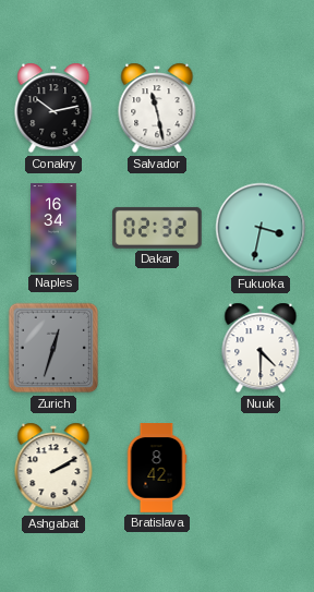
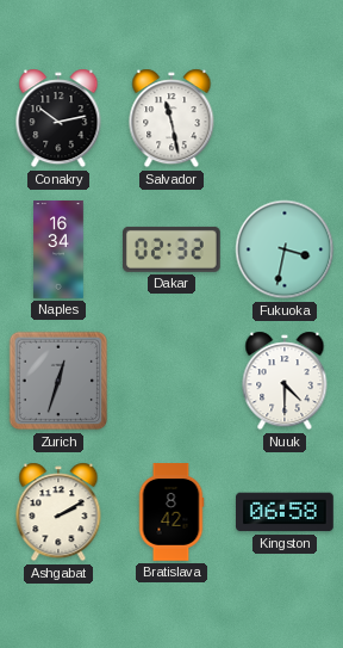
Kingston: none -> 06:58 (286, 512)
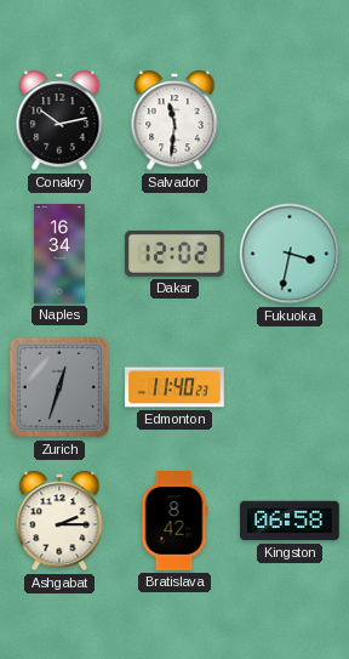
Salvador: 11:28 -> 11:31 (174, 120)
Dakar: 02:32 -> 12:02 (176, 254)
Edmonton: none -> 11:40 (174, 387)
Nuuk: 4:30 -> none (285, 381)
Ashgabat: 2:10 -> 2:15 (59, 521)
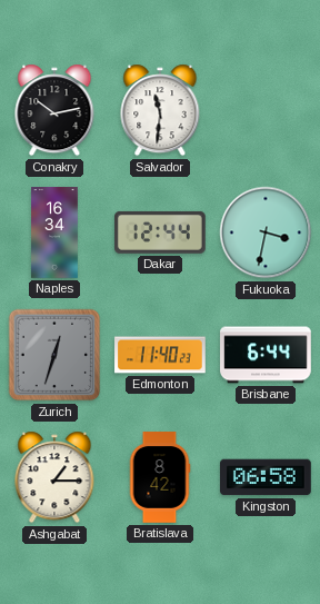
Dakar: 12:02 -> 12:44 (161, 232)
Brisbane: none -> 6:44 (266, 355)
Ashgabat: 2:15 -> 1:15 (54, 477)
